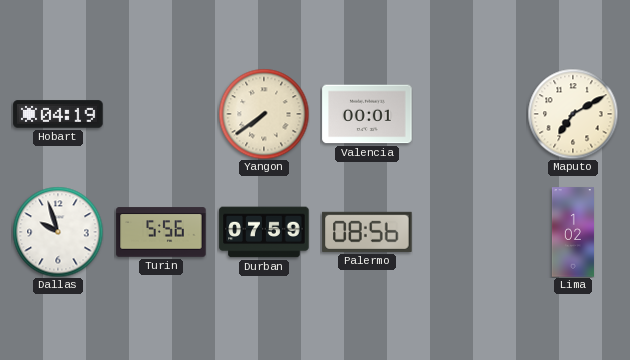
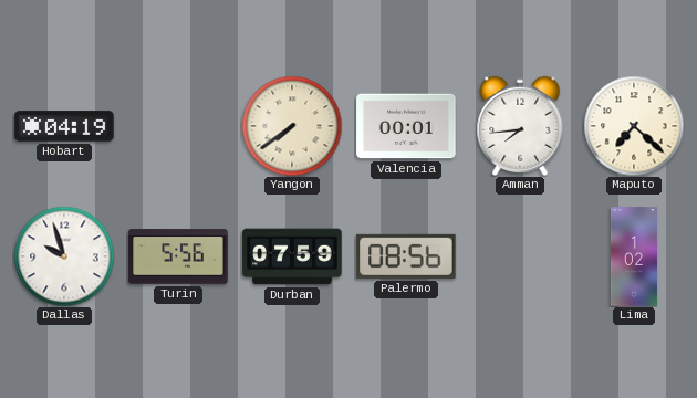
Amman: none -> 7:44 (520, 126)
Maputo: 7:10 -> 7:22 (634, 126)
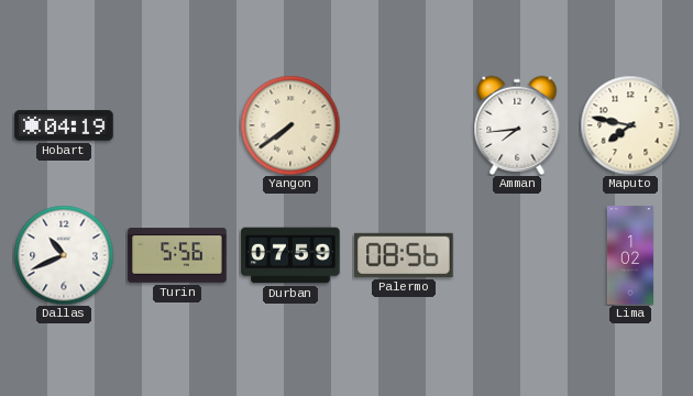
Valencia: 00:01 -> none (406, 126)
Maputo: 7:22 -> 7:47 (630, 125)
Dallas: 9:57 -> 10:41 (64, 255)
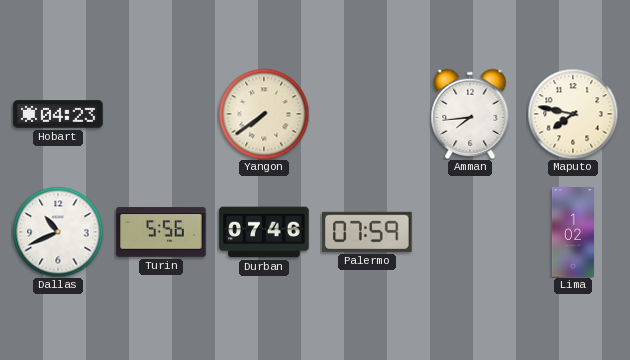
Hobart: 04:19 -> 04:23 (58, 114)
Durban: 07:59 -> 07:46 (264, 232)
Palermo: 08:56 -> 07:59 (367, 232)
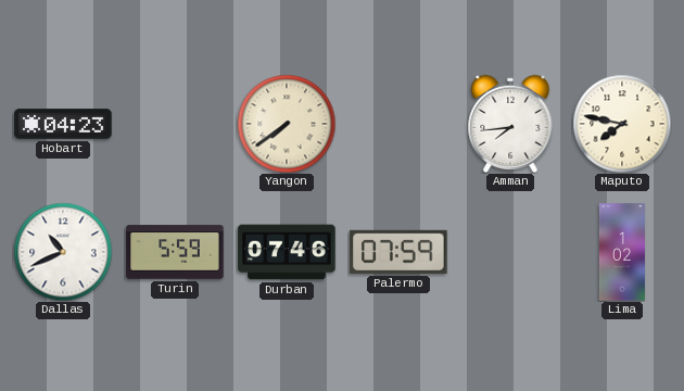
Turin: 5:56 -> 5:59 (175, 252)
